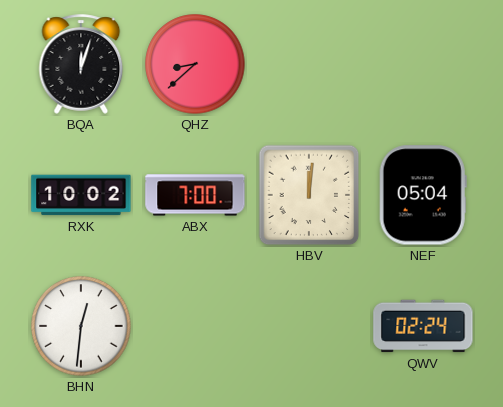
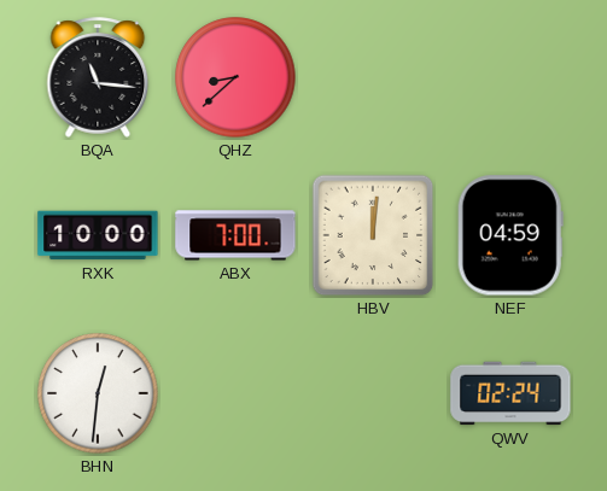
BQA: 12:03 -> 11:16 (98, 77)
RXK: 10:02 -> 10:00 (98, 235)
NEF: 05:04 -> 04:59 (510, 235)
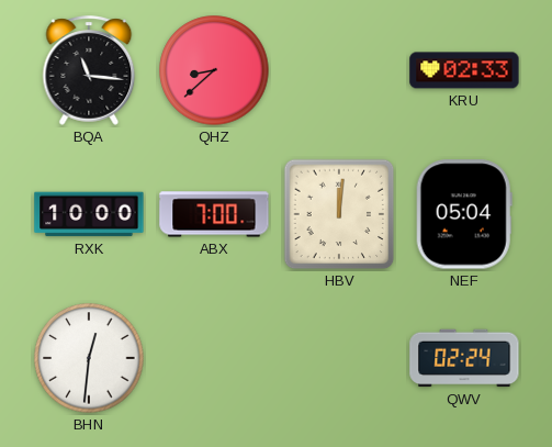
KRU: none -> 02:33 (464, 70)
NEF: 04:59 -> 05:04 (464, 214)
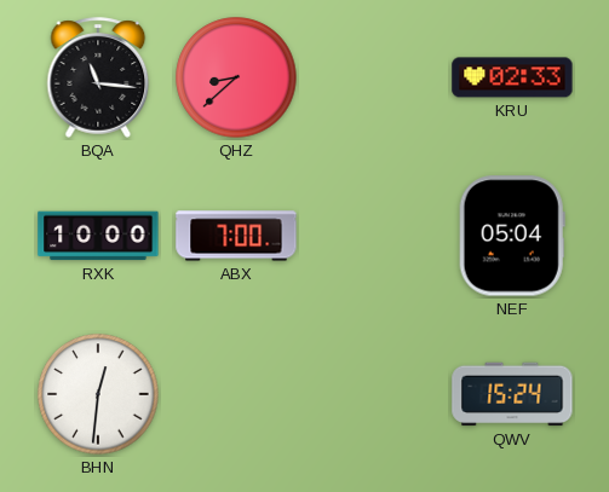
HBV: 12:01 -> none (339, 214)
QWV: 02:24 -> 15:24 (512, 394)
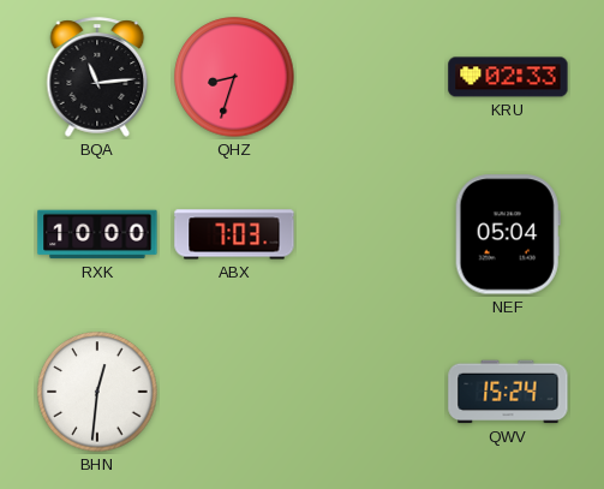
BQA: 11:16 -> 11:14 (97, 77)
QHZ: 8:38 -> 8:33 (234, 77)
ABX: 7:00 -> 7:03 (234, 234)
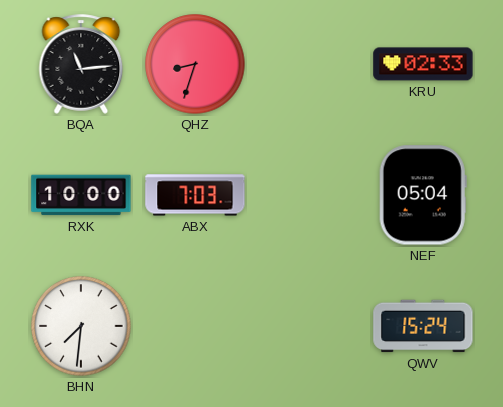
BHN: 12:31 -> 7:31 (81, 326)
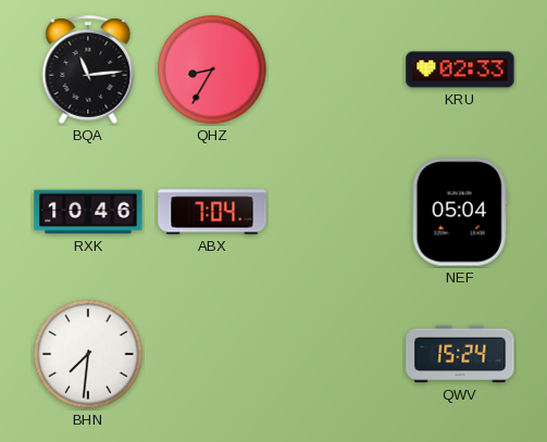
QHZ: 8:33 -> 8:35 (212, 70)
RXK: 10:00 -> 10:46 (88, 212)
ABX: 7:03 -> 7:04 (212, 212)
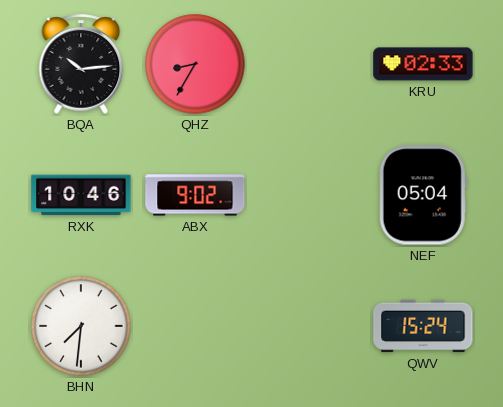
BQA: 11:14 -> 10:14 (81, 64)
ABX: 7:04 -> 9:02 (195, 195)
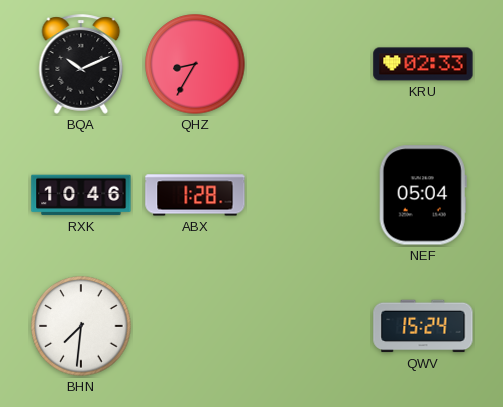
BQA: 10:14 -> 10:11 (81, 64)
ABX: 9:02 -> 1:28 (195, 195)
